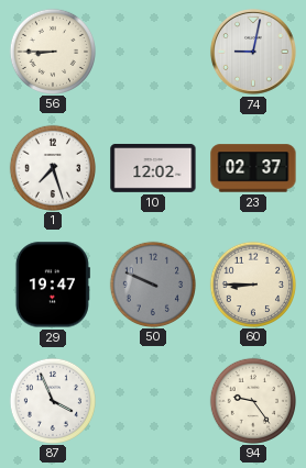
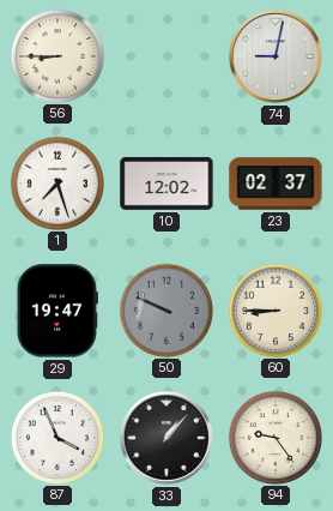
33: none -> 1:07 (166, 438)
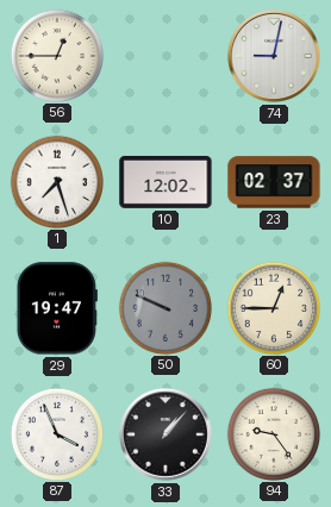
56: 8:45 -> 12:45 (56, 55)
60: 8:45 -> 12:45 (273, 307)
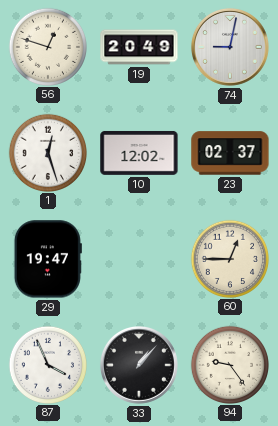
56: 12:45 -> 12:48 (47, 46)
19: none -> 20:49 (139, 47)
1: 7:27 -> 12:27 (47, 152)
50: 9:49 -> none (164, 307)
